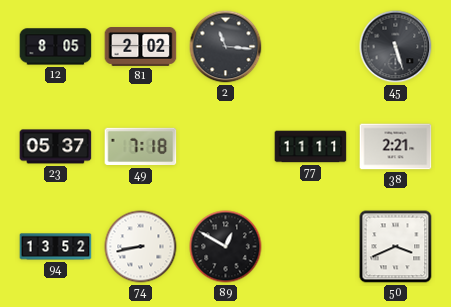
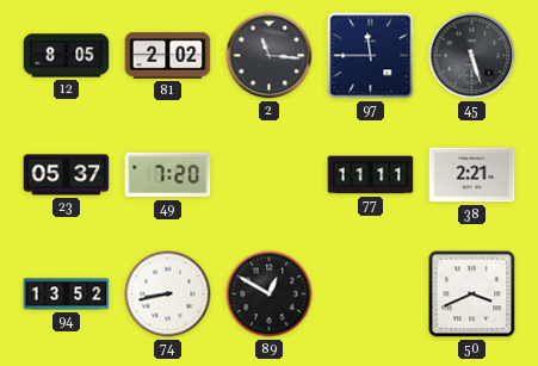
97: none -> 11:45 (371, 56)
49: 7:18 -> 7:20 (168, 175)
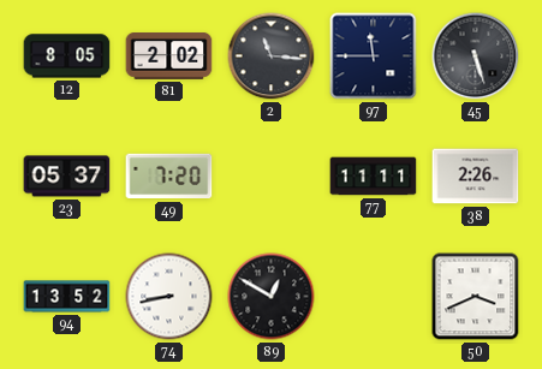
38: 2:21 -> 2:26 (476, 177)
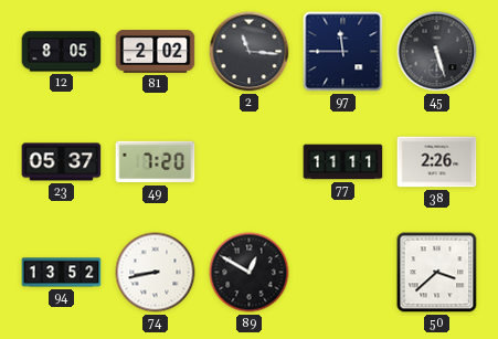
50: 3:41 -> 3:38 (437, 273)
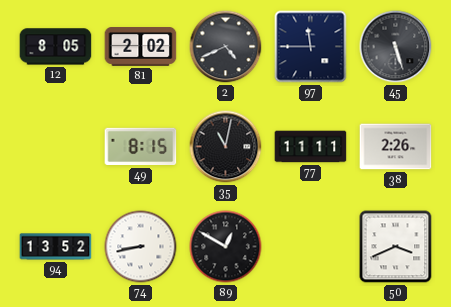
2: 11:16 -> 4:41 (226, 47)
23: 05:37 -> none (62, 162)
49: 7:20 -> 8:15 (141, 147)
35: none -> 11:02 (226, 147)
50: 3:38 -> 3:41 (396, 247)
